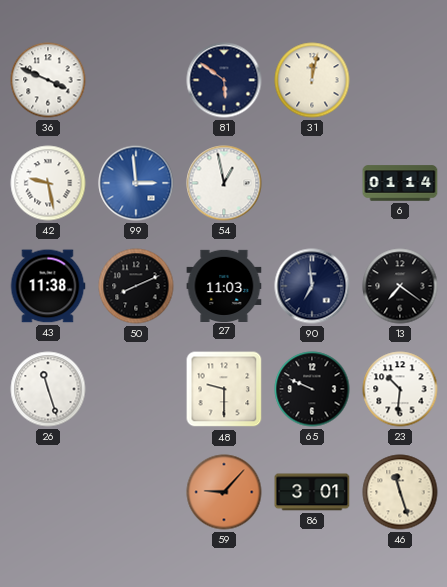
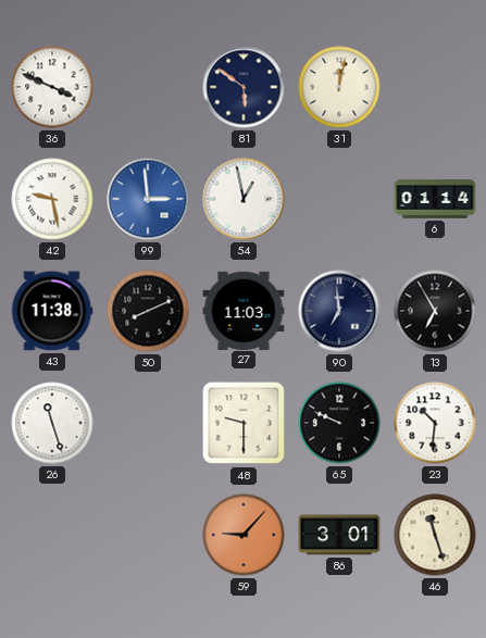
13: 7:21 -> 6:55 (435, 311)
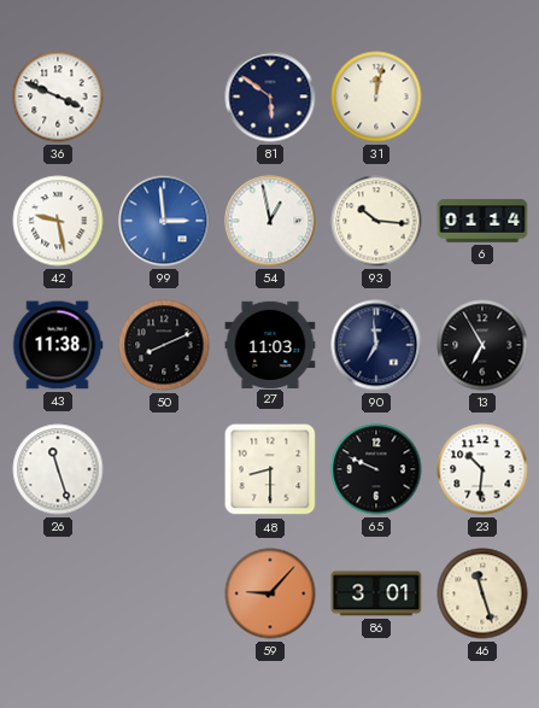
93: none -> 10:16 (376, 221)
48: 9:30 -> 8:30 (270, 469)
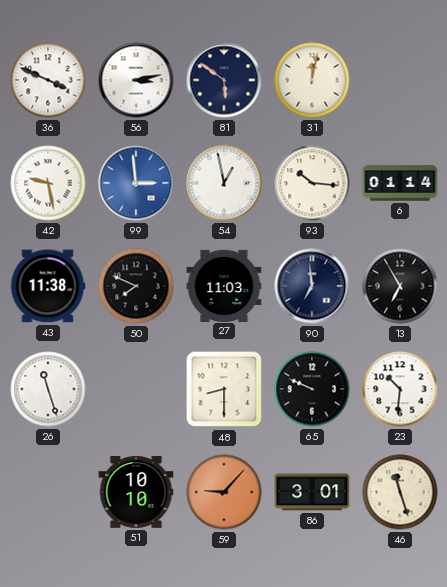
56: none -> 3:13 (136, 80)
50: 8:11 -> 7:49 (136, 286)
51: none -> 10:10 (136, 493)
